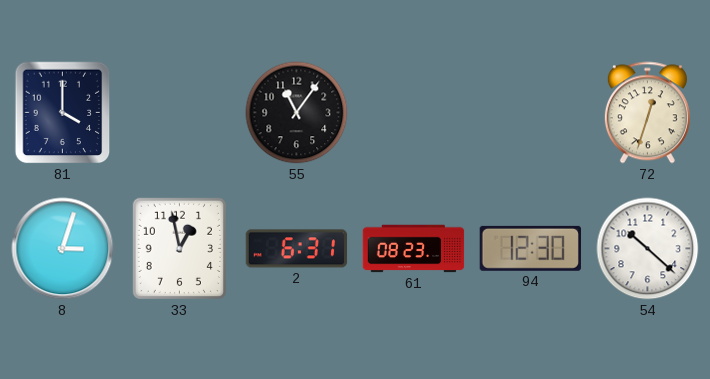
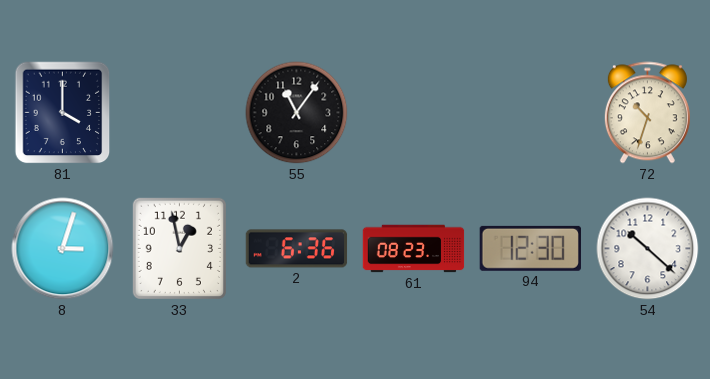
72: 12:33 -> 10:33 (647, 113)
2: 6:31 -> 6:36 (297, 249)
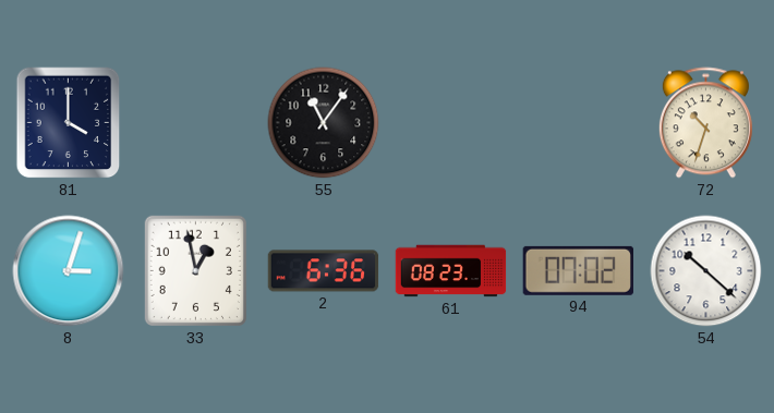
94: 12:30 -> 07:02 (578, 270)
